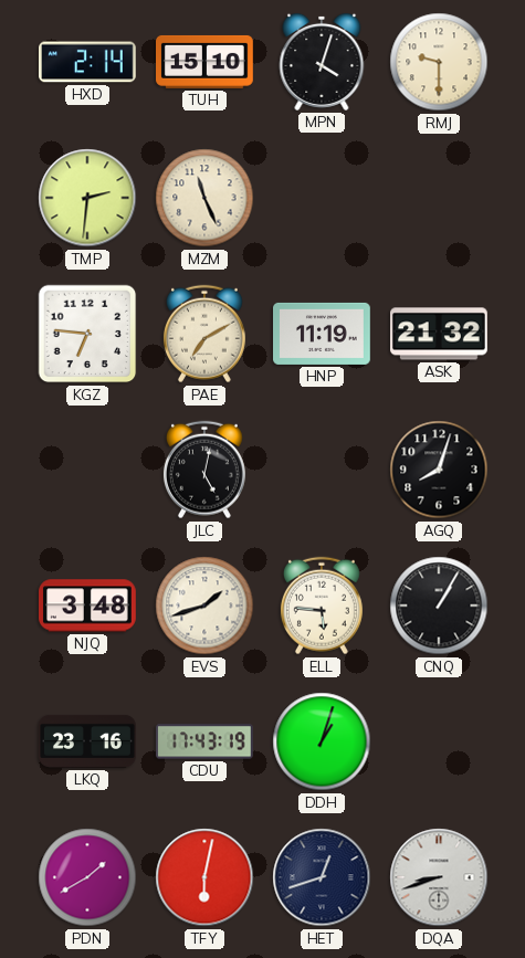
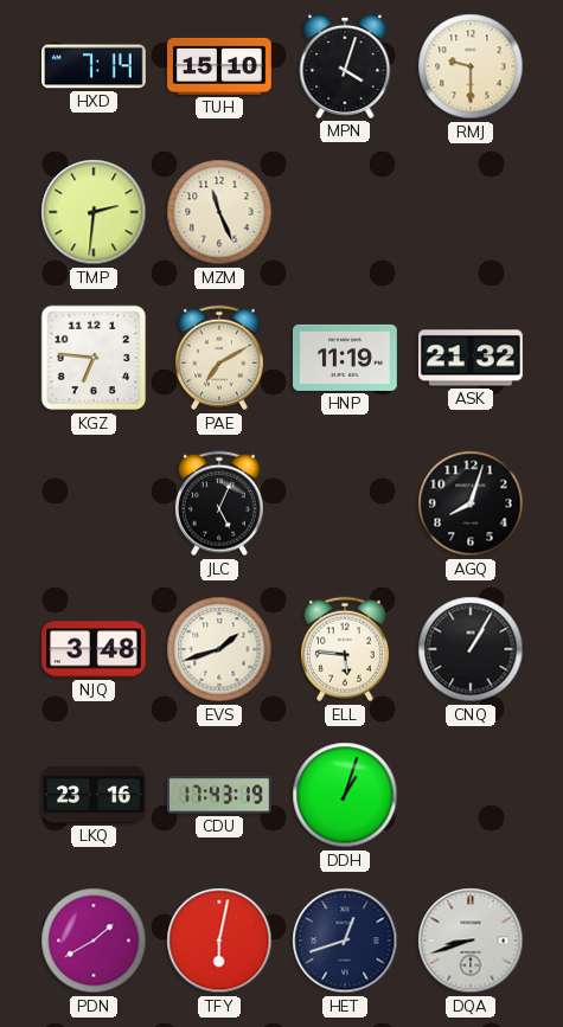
HXD: 2:14 -> 7:14 (95, 66)
JLC: 5:02 -> 5:04 (219, 503)
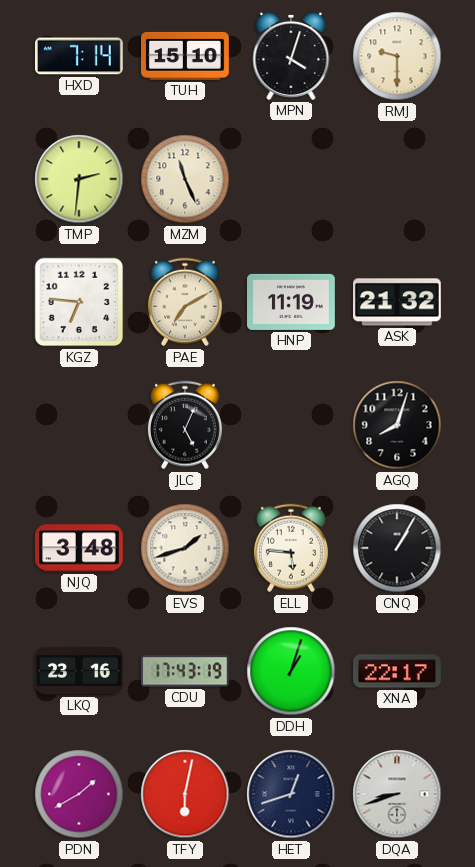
XNA: none -> 22:17 (398, 671)
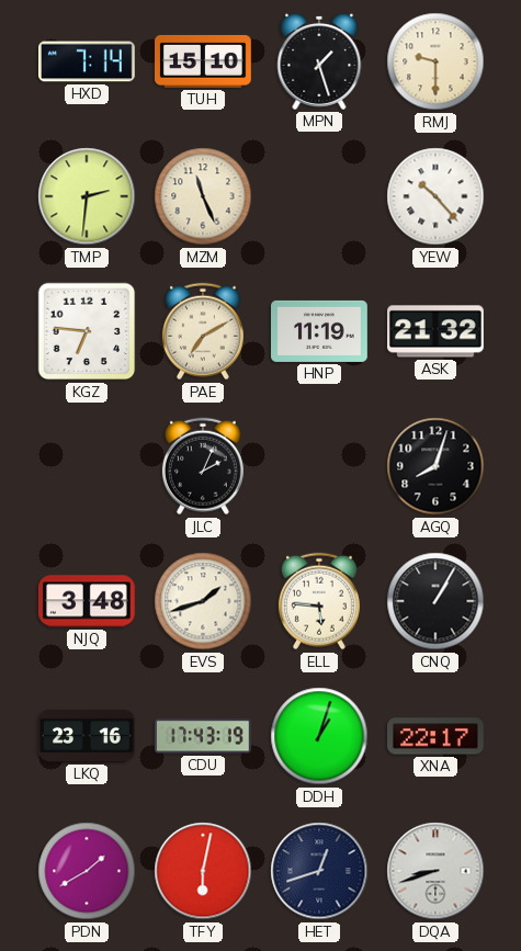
MPN: 4:03 -> 1:27 (319, 61)
YEW: none -> 10:23 (435, 196)
JLC: 5:04 -> 2:04 (203, 466)
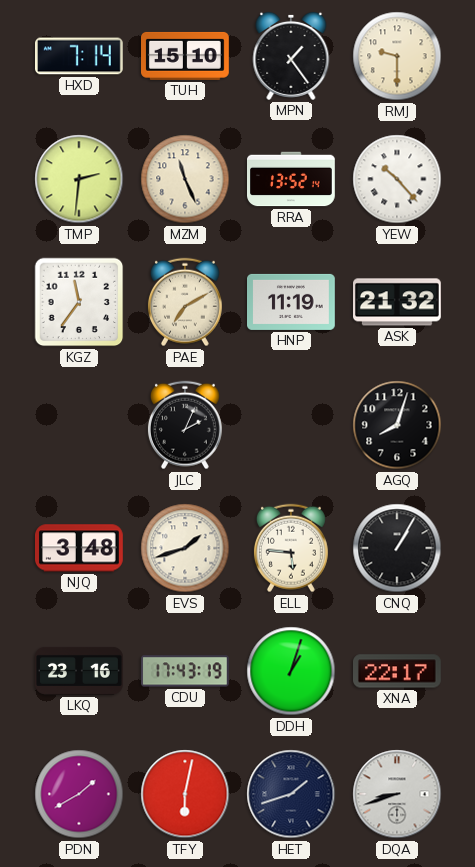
MPN: 1:27 -> 1:24 (291, 56)
RRA: none -> 13:52 (291, 179)
KGZ: 6:46 -> 11:36 (79, 302)
HET: 12:42 -> 1:42 (291, 794)
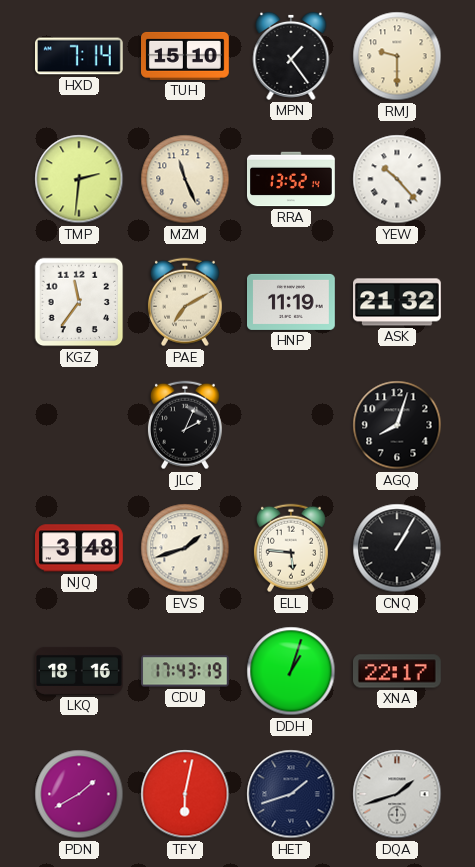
LKQ: 23:16 -> 18:16 (79, 671)
DQA: 8:42 -> 1:42 (397, 794)
